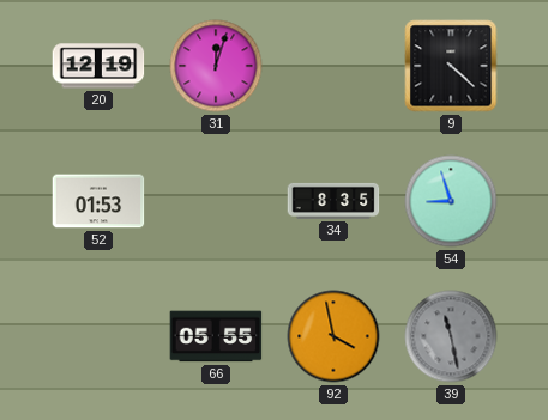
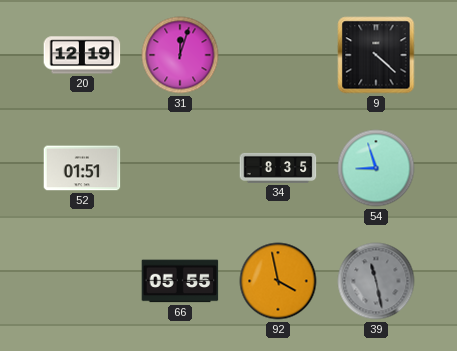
52: 01:53 -> 01:51 (82, 168)
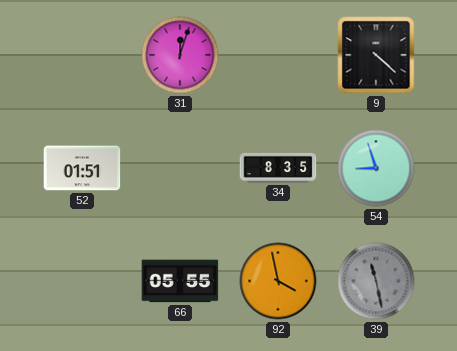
20: 12:19 -> none (82, 55)
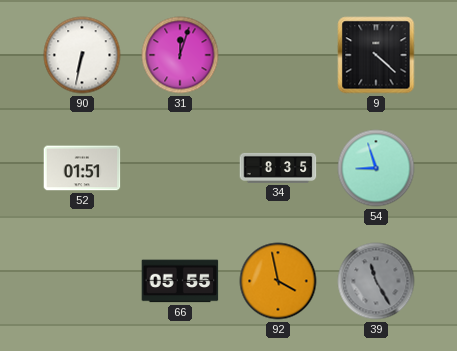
90: none -> 6:32 (82, 55)
39: 11:28 -> 11:25 (376, 281)
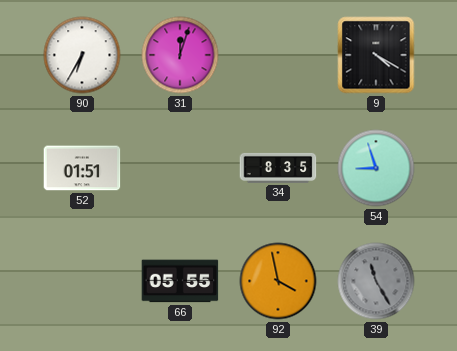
90: 6:32 -> 6:35 (82, 55)
9: 4:22 -> 4:20 (376, 55)
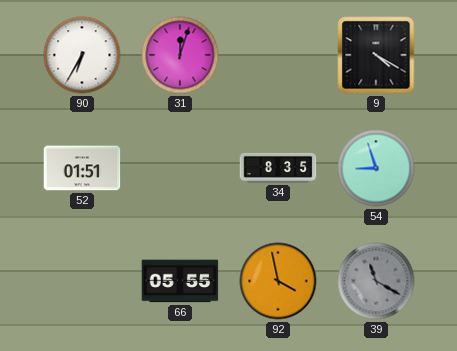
39: 11:25 -> 11:20 (376, 281)
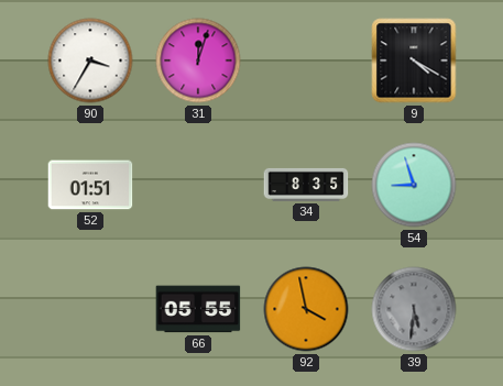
90: 6:35 -> 3:35 (90, 60)
39: 11:20 -> 5:31 (414, 309)
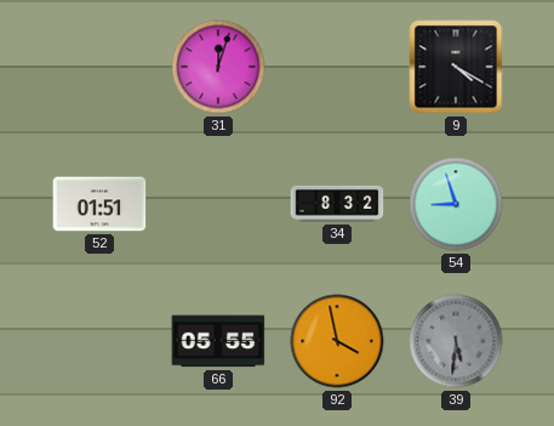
90: 3:35 -> none (90, 60)
34: 8:35 -> 8:32 (337, 204)
